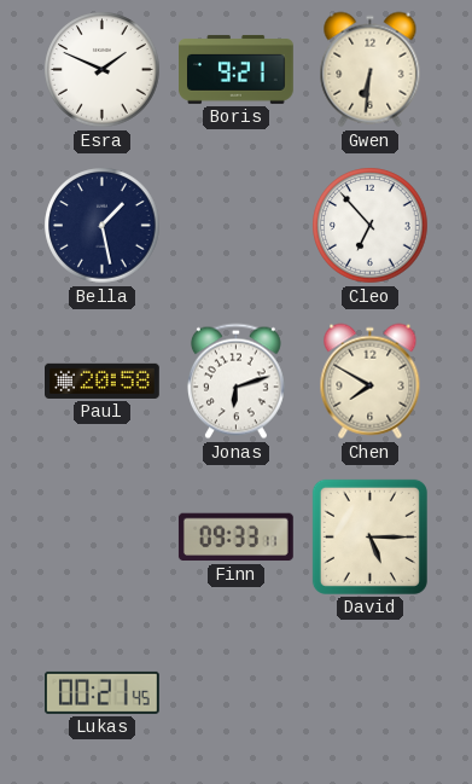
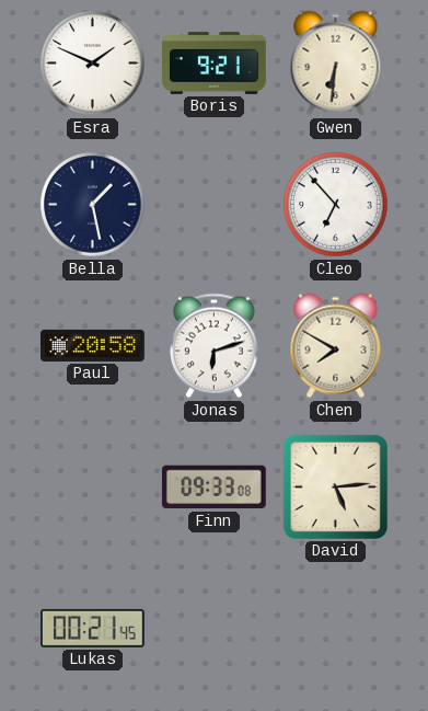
Finn: 09:33:11 -> 09:33:08 (213, 488)
David: 5:15 -> 5:14 (335, 486)
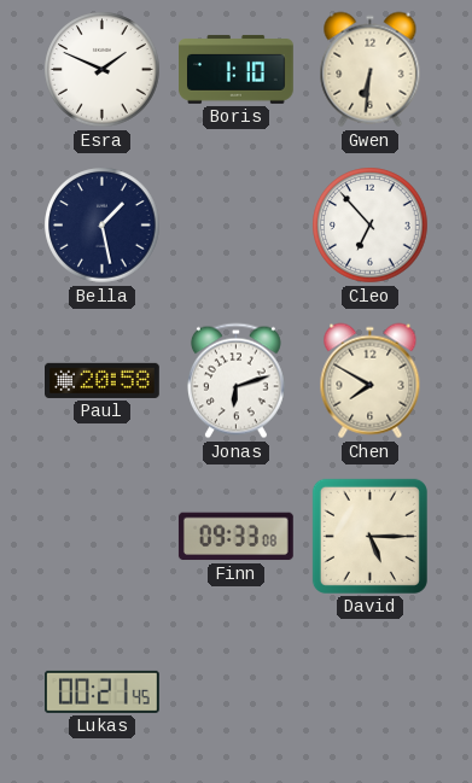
Boris: 9:21 -> 1:10 (237, 69)
David: 5:14 -> 5:15 (369, 536)
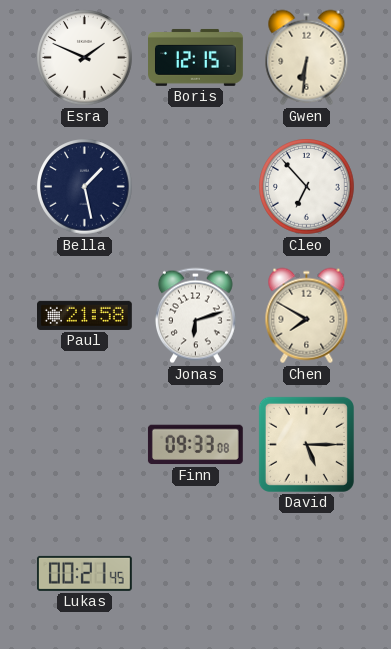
Boris: 1:10 -> 12:15 (196, 57)
Paul: 20:58 -> 21:58 (85, 315)
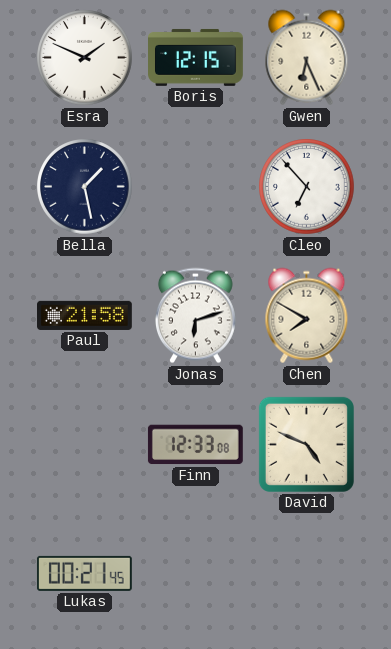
Gwen: 6:31 -> 6:26 (307, 58)
Finn: 09:33 -> 12:33 (195, 445)
David: 5:15 -> 4:49 (306, 444)
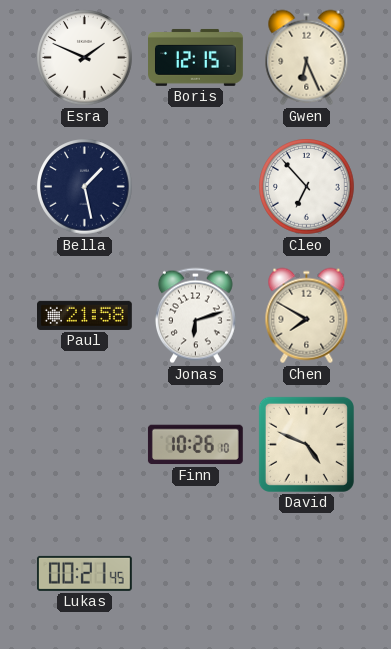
Finn: 12:33 -> 10:26 (195, 445)
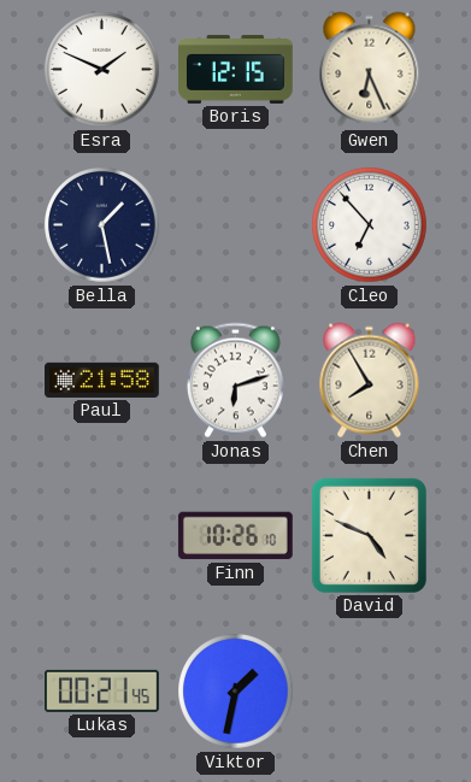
Chen: 7:50 -> 7:55 (370, 381)
Viktor: none -> 1:32 (236, 692)
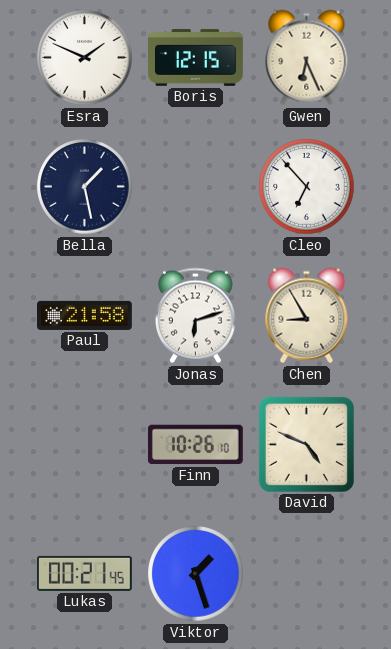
Chen: 7:55 -> 8:55 (307, 316)
Viktor: 1:32 -> 1:27 (196, 574)
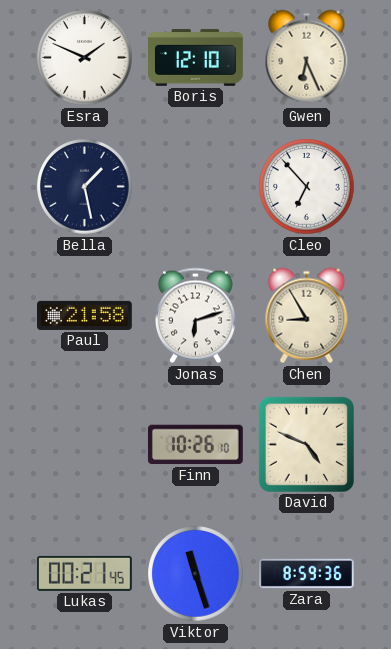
Boris: 12:15 -> 12:10 (196, 57)
Viktor: 1:27 -> 11:27 (196, 574)
Zara: none -> 8:59 (307, 574)
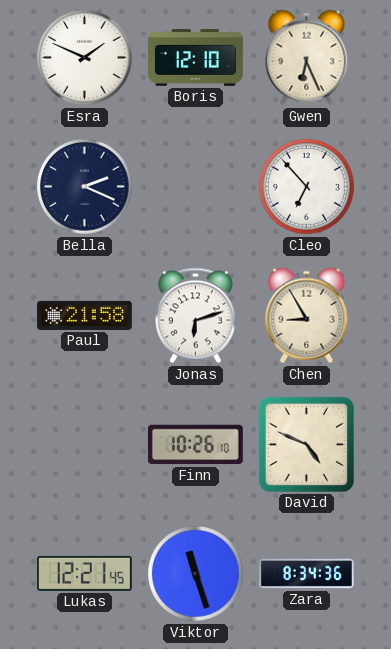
Bella: 1:28 -> 2:19 (85, 187)
Lukas: 00:21 -> 12:21 (85, 573)
Zara: 8:59 -> 8:34 (307, 574)
